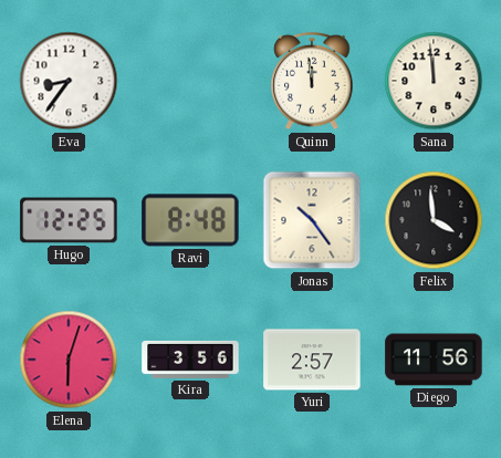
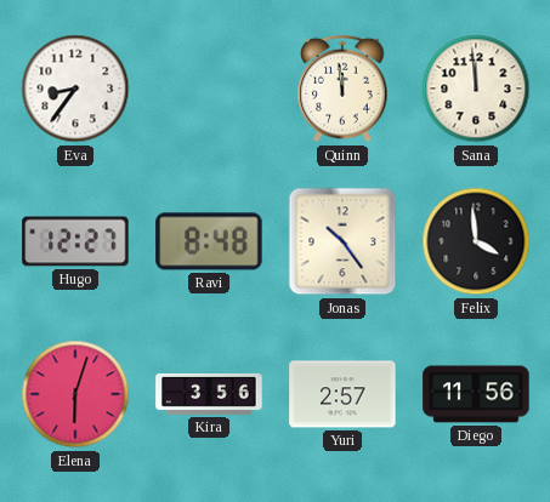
Hugo: 12:25 -> 12:27 (75, 241)
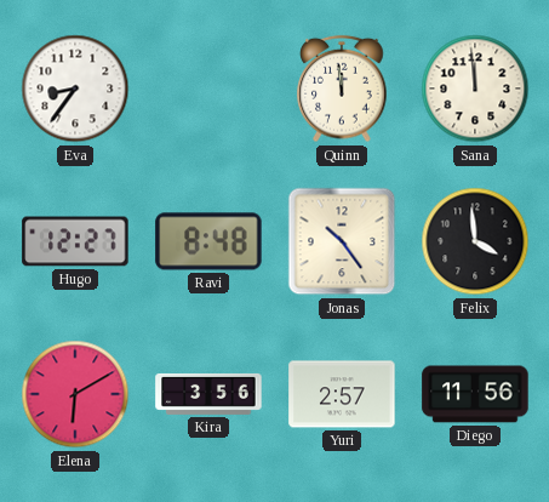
Elena: 6:03 -> 6:10 (75, 394)
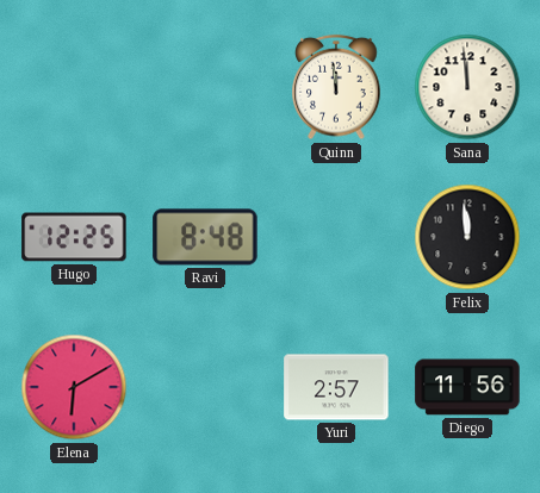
Eva: 8:36 -> none (75, 89)
Hugo: 12:27 -> 12:25 (74, 237)
Jonas: 10:24 -> none (342, 241)
Felix: 3:59 -> 11:59 (467, 237)
Kira: 3:56 -> none (208, 394)
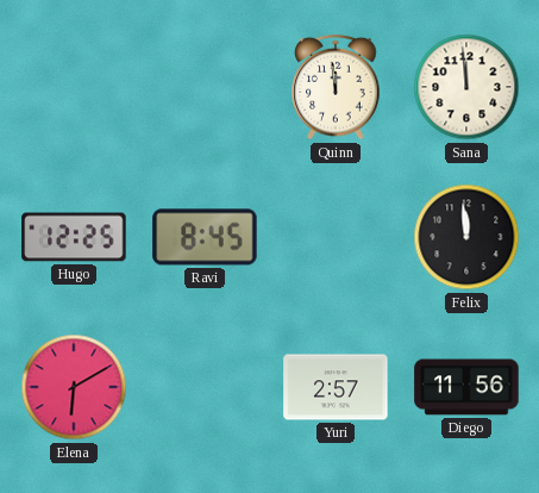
Ravi: 8:48 -> 8:45 (205, 237)
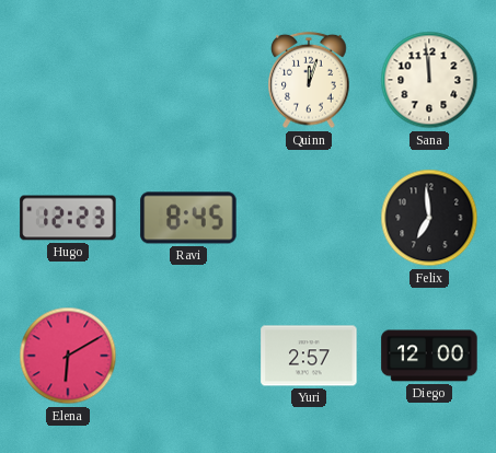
Quinn: 11:59 -> 12:03 (309, 80)
Hugo: 12:25 -> 12:23 (68, 218)
Felix: 11:59 -> 6:59 (429, 218)
Diego: 11:56 -> 12:00 (429, 356)
